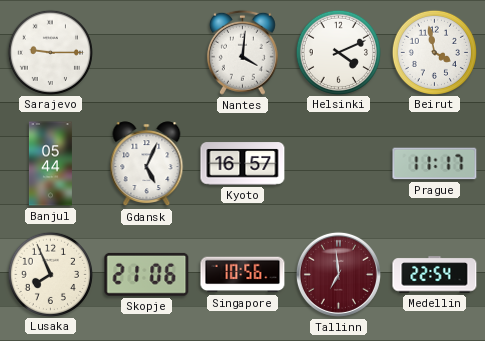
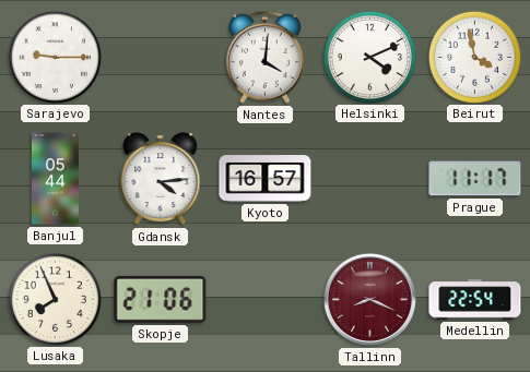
Gdansk: 5:04 -> 4:14 (161, 179)
Singapore: 10:56 -> none (243, 275)
Tallinn: 6:59 -> 8:19 (369, 299)
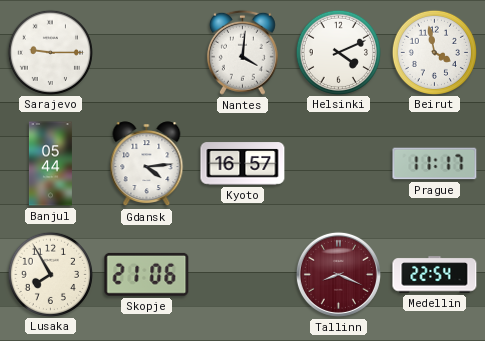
Lusaka: 7:56 -> 7:55 (50, 274)
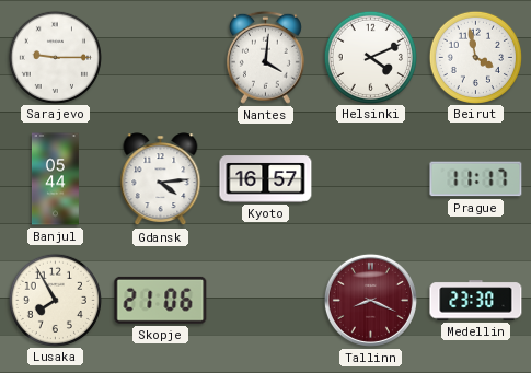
Medellin: 22:54 -> 23:30 (476, 301)
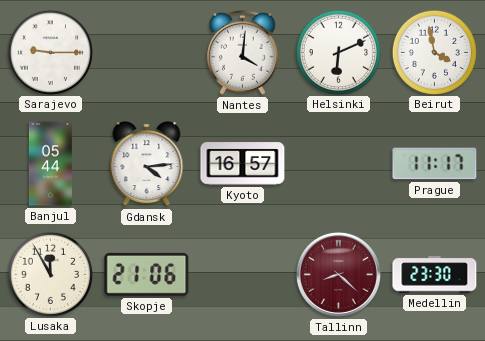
Helsinki: 4:11 -> 6:11 (338, 52)
Lusaka: 7:55 -> 11:55 (50, 274)
Tallinn: 8:19 -> 8:22 (338, 274)
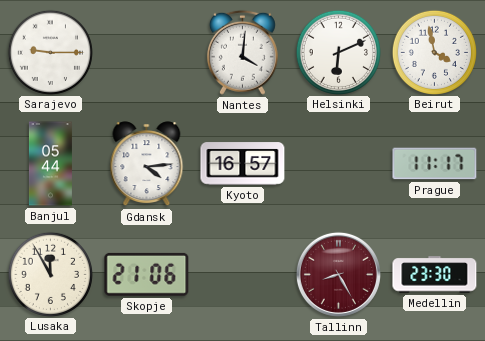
Tallinn: 8:22 -> 8:25 (338, 274)
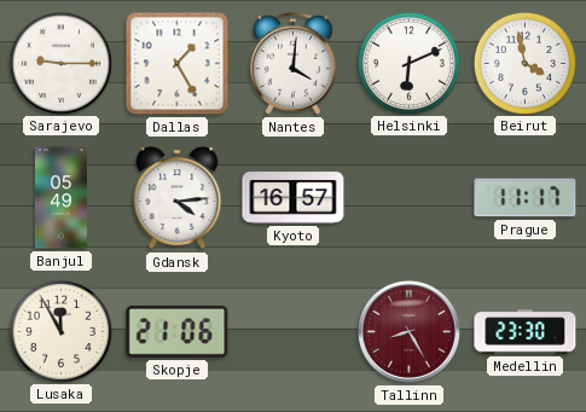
Dallas: none -> 1:25 (178, 64)
Banjul: 05:44 -> 05:49 (60, 198)
